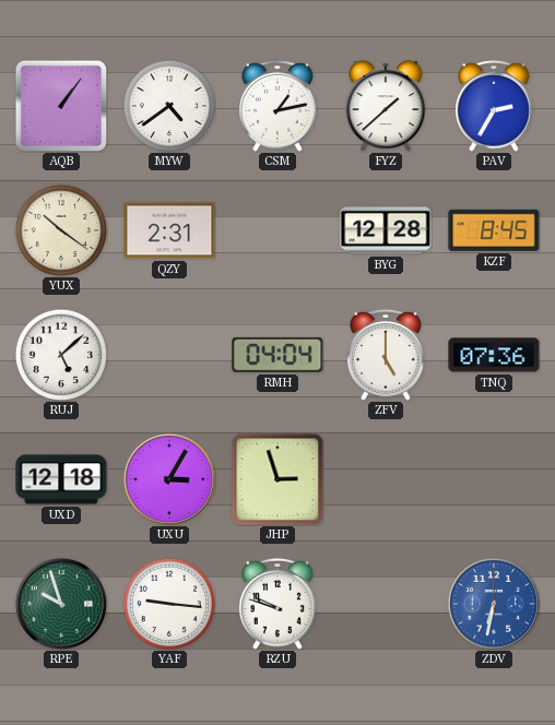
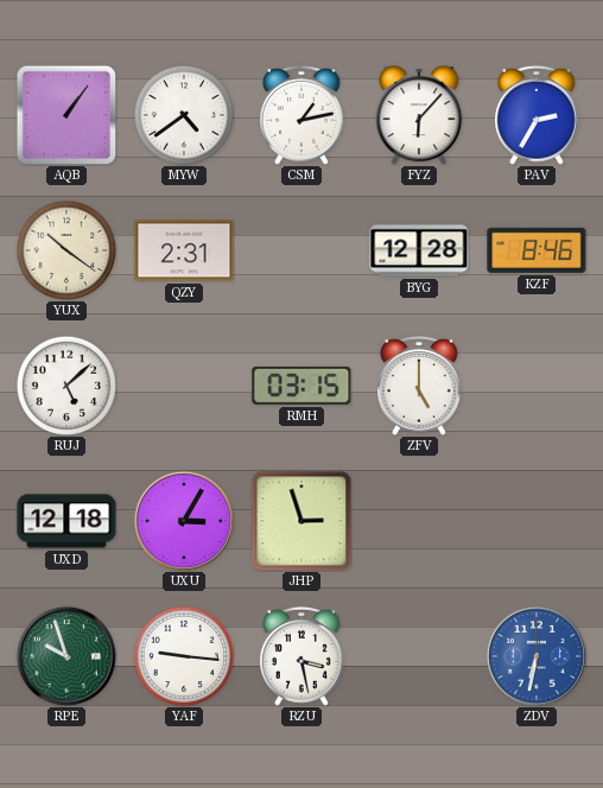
FYZ: 1:38 -> 6:07 (419, 115)
KZF: 8:45 -> 8:46 (537, 250)
RMH: 04:04 -> 03:15 (301, 386)
TNQ: 07:36 -> none (494, 355)
RZU: 9:48 -> 3:28 (303, 656)
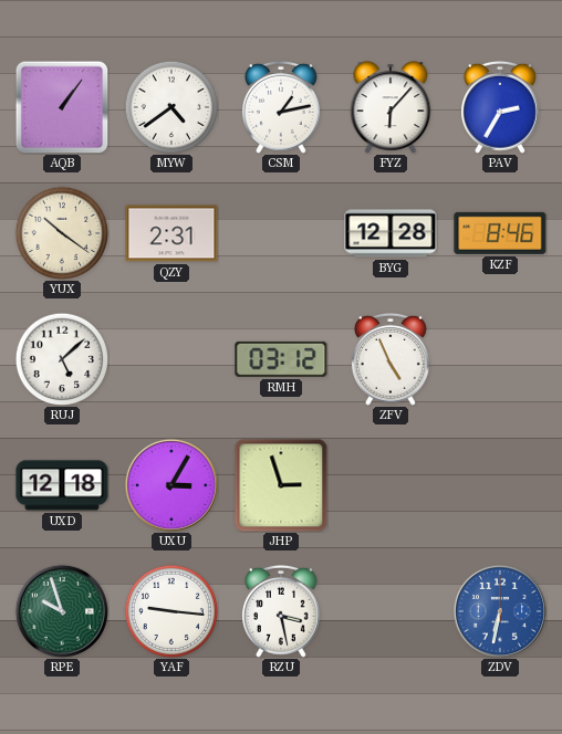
RMH: 03:15 -> 03:12 (281, 359)
ZFV: 5:00 -> 4:56 (392, 359)
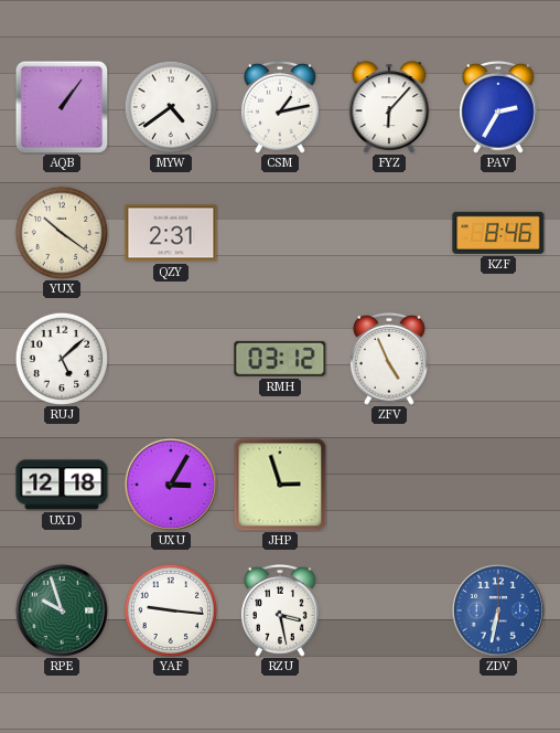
BYG: 12:28 -> none (391, 233)
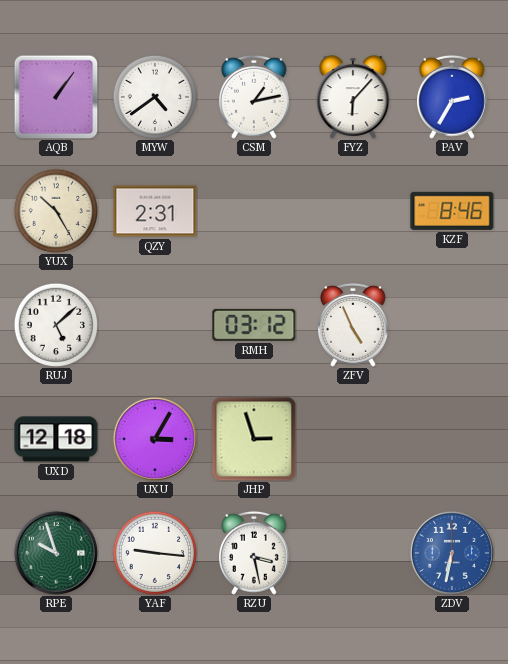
YUX: 10:21 -> 10:25 (55, 210)
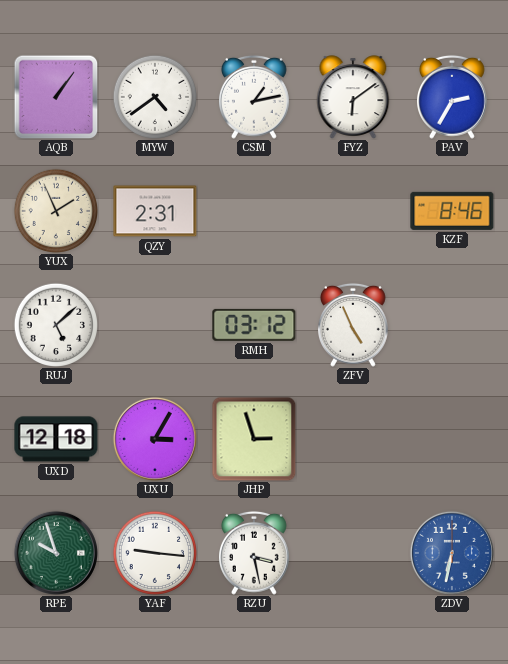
FYZ: 6:07 -> 6:09 (353, 97)
YUX: 10:25 -> 1:56 (55, 210)
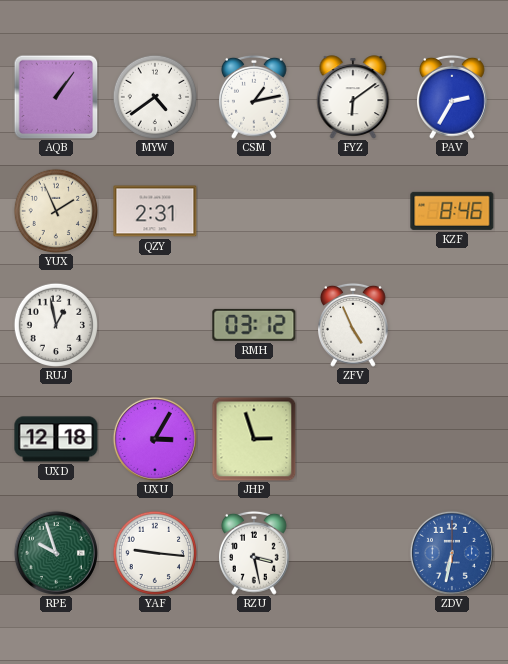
RUJ: 5:08 -> 12:58 (55, 324)
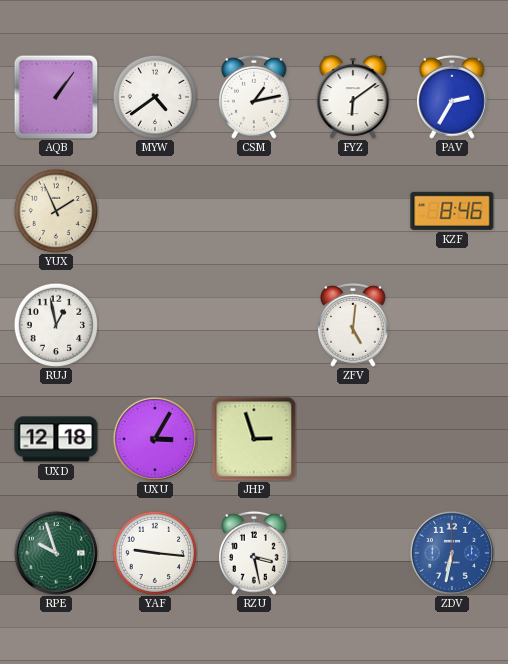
QZY: 2:31 -> none (155, 211)
RMH: 03:12 -> none (254, 325)
ZFV: 4:56 -> 5:01 (354, 325)
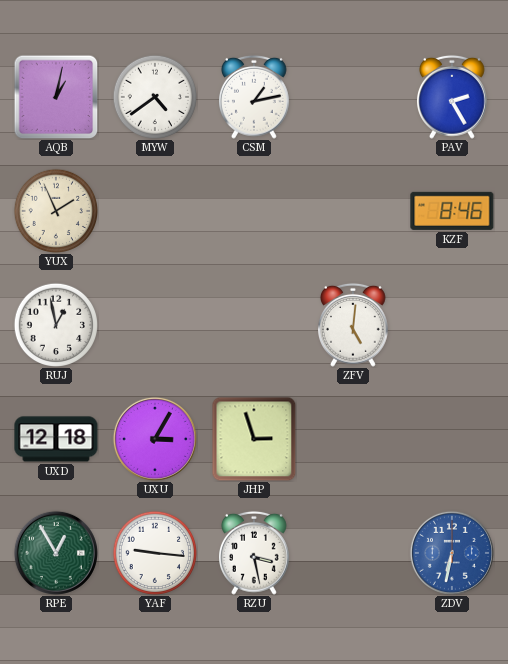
AQB: 1:06 -> 1:02 (56, 97)
FYZ: 6:09 -> none (353, 97)
PAV: 2:35 -> 2:25 (453, 97)
RPE: 9:57 -> 12:55 (56, 553)
